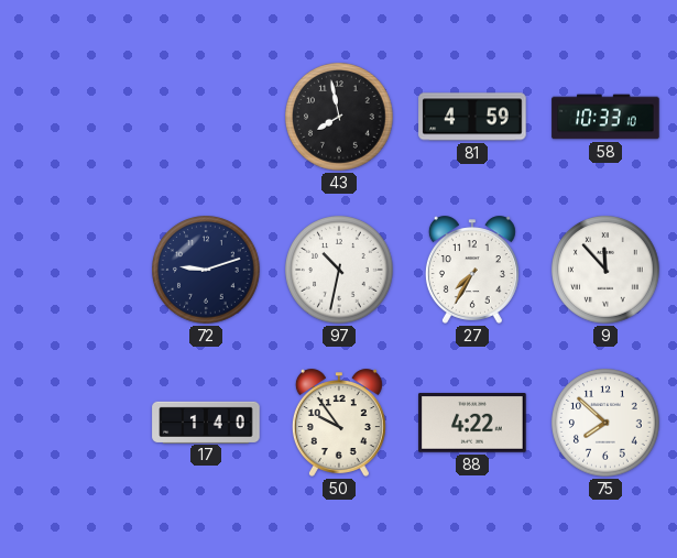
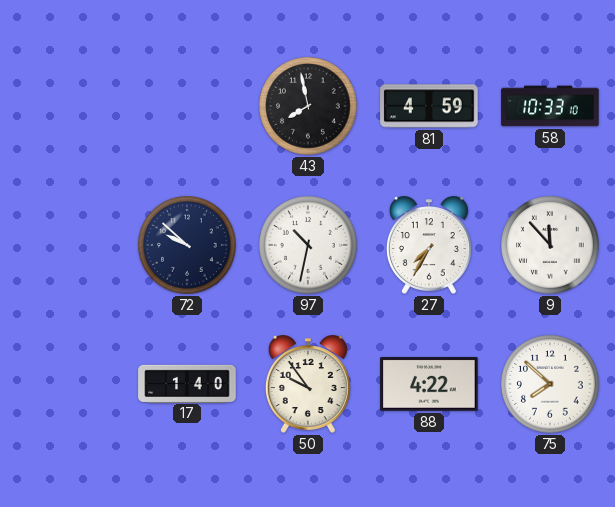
72: 9:12 -> 9:52 (187, 245)
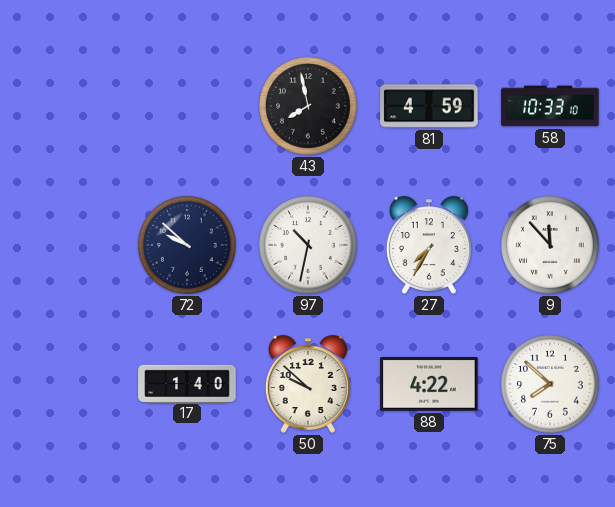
50: 9:54 -> 9:52 (308, 384)
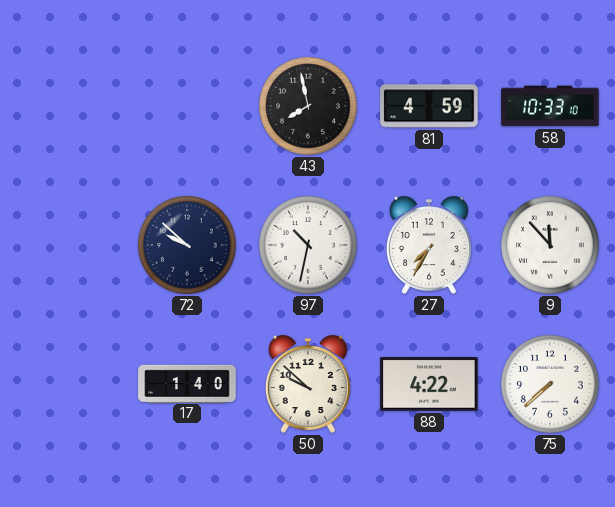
75: 7:52 -> 7:38 (550, 384)
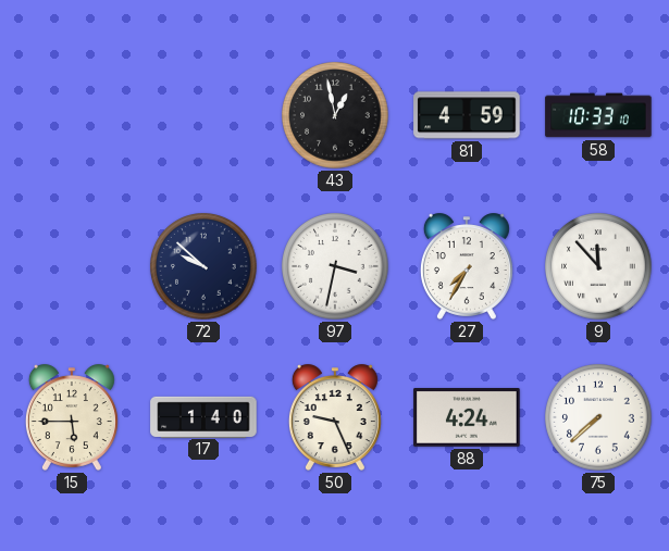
43: 7:58 -> 12:58 (335, 115)
97: 10:32 -> 3:32 (335, 266)
15: none -> 5:45 (72, 417)
50: 9:52 -> 9:26 (335, 417)
88: 4:22 -> 4:24 (467, 418)
